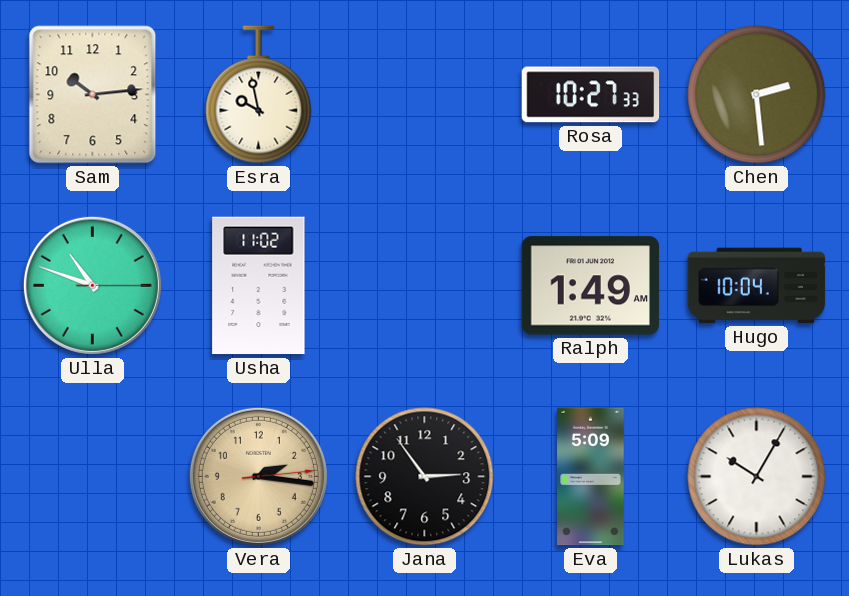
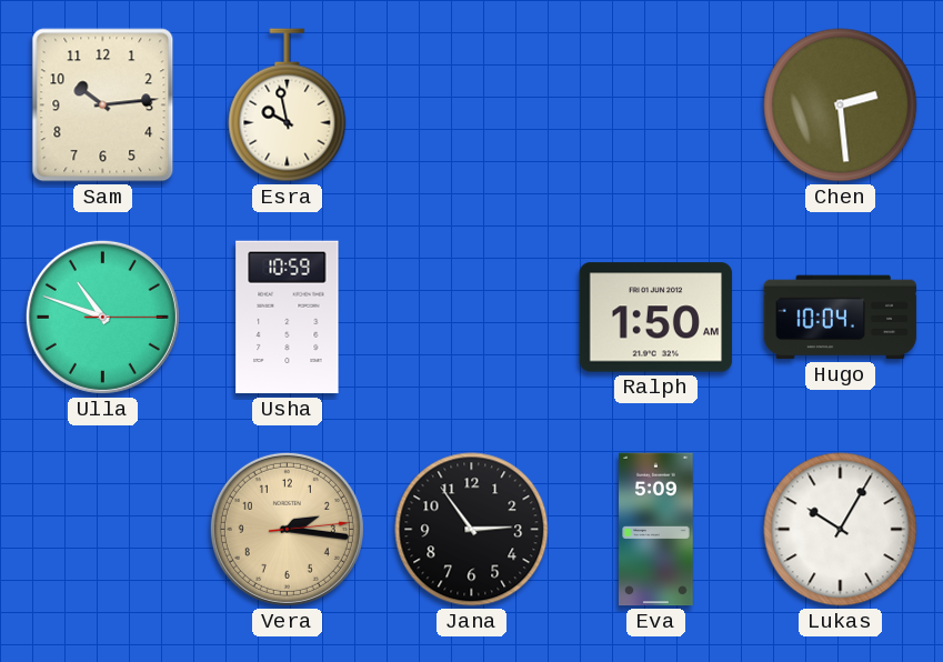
Rosa: 10:27 -> none (591, 95)
Usha: 11:02 -> 10:59 (288, 318)
Ralph: 1:49 -> 1:50 (656, 318)
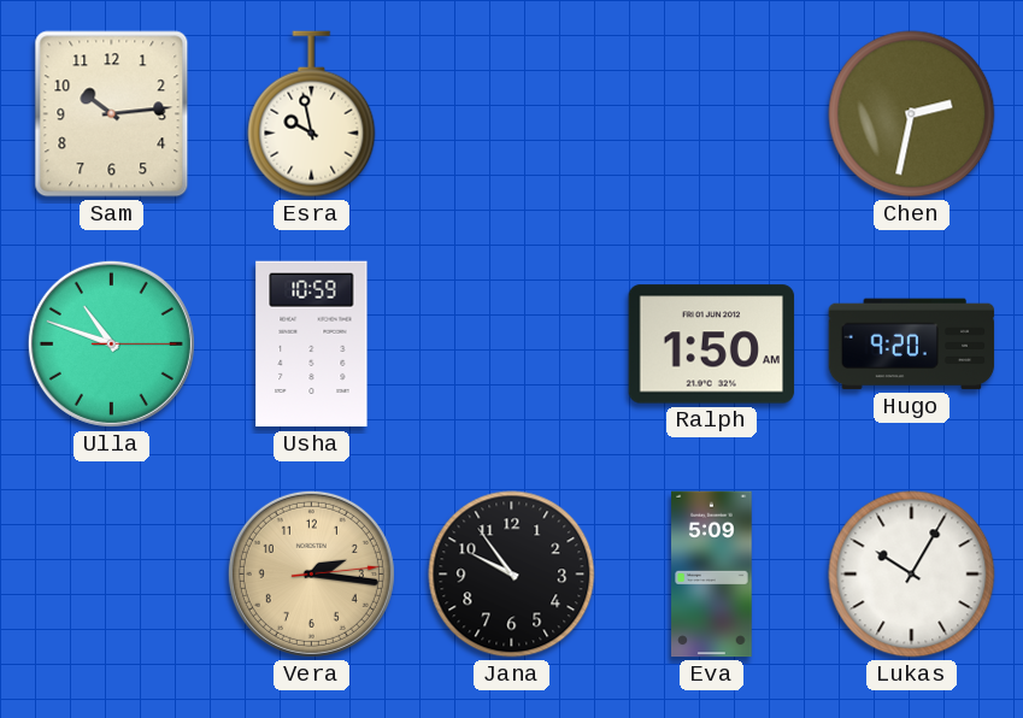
Chen: 2:29 -> 2:32 (912, 114)
Hugo: 10:04 -> 9:20 (912, 345)
Jana: 2:54 -> 9:54 (512, 575)
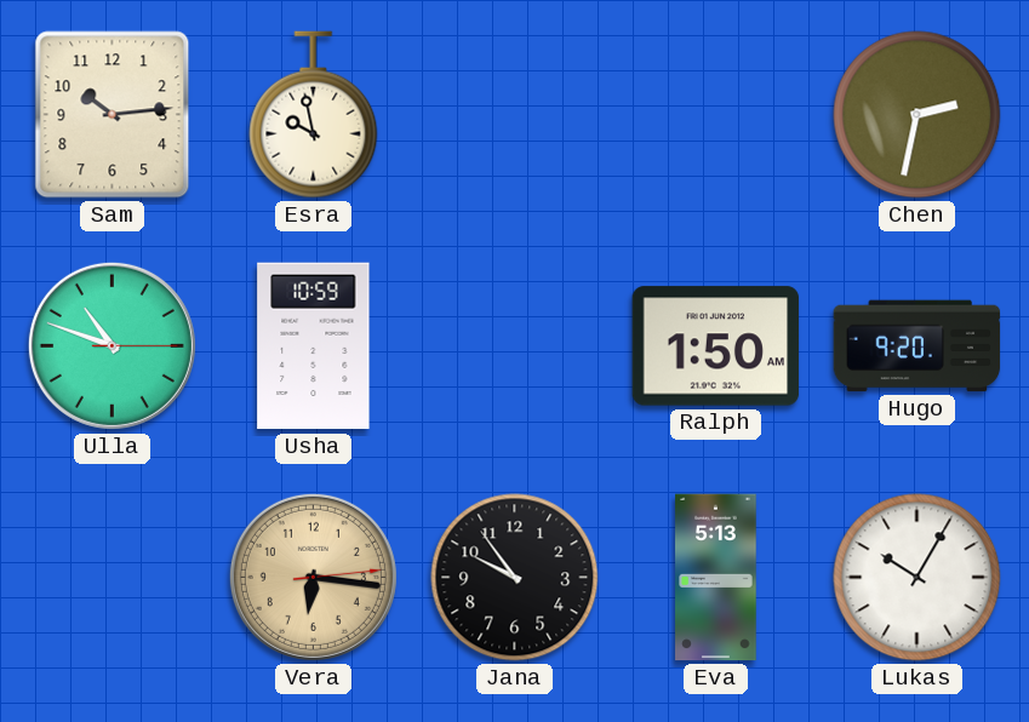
Vera: 2:16 -> 6:16 (313, 577)
Eva: 5:09 -> 5:13 (716, 578)
